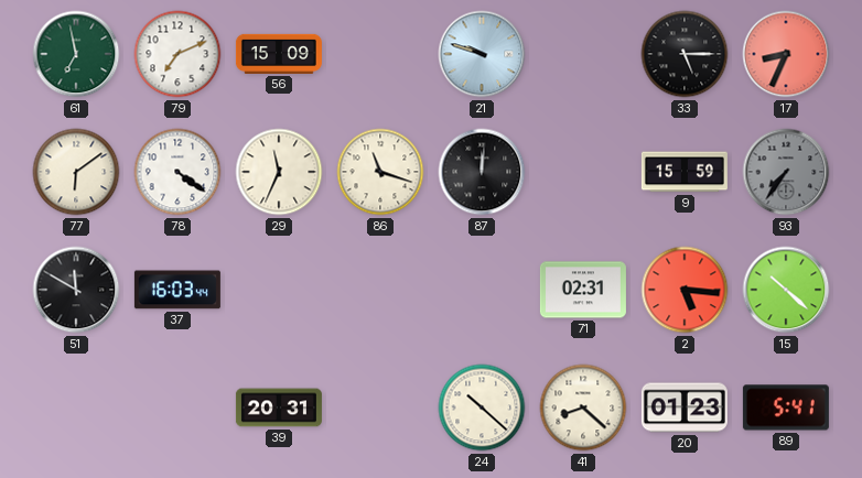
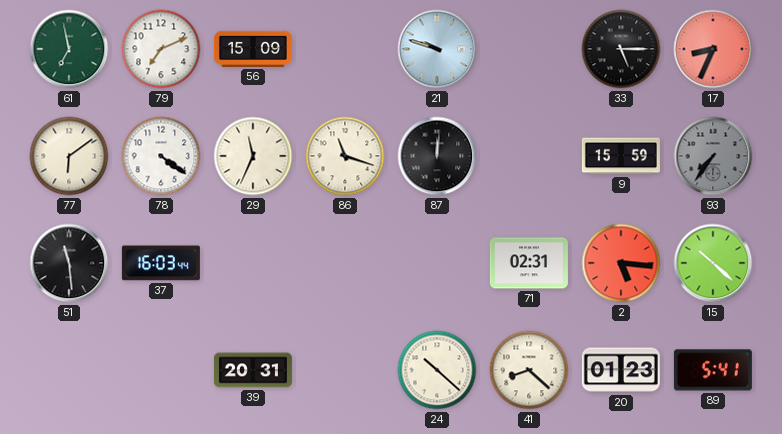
51: 11:50 -> 11:29 (69, 263)
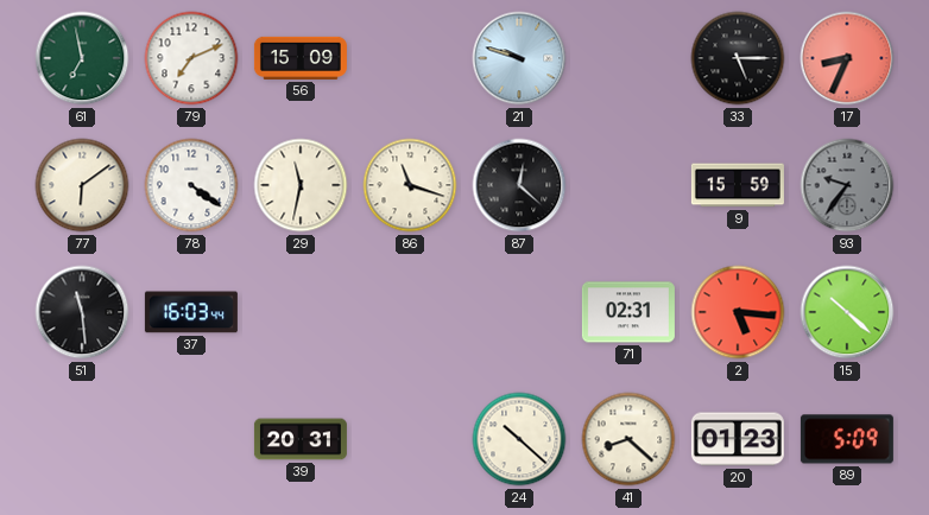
29: 11:34 -> 11:32 (301, 185)
87: 12:01 -> 12:22 (519, 185)
93: 7:36 -> 9:36 (847, 185)
89: 5:41 -> 5:09 (847, 439)
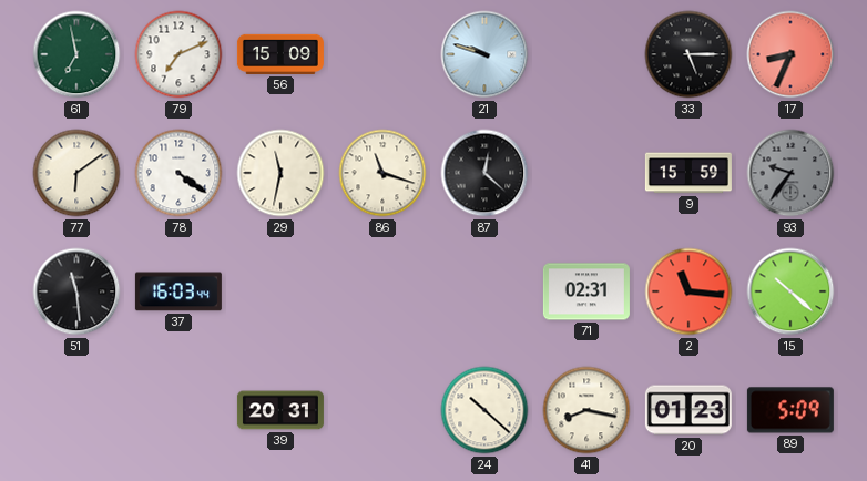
2: 5:16 -> 11:16 (688, 291)
41: 8:22 -> 8:17 (586, 410)
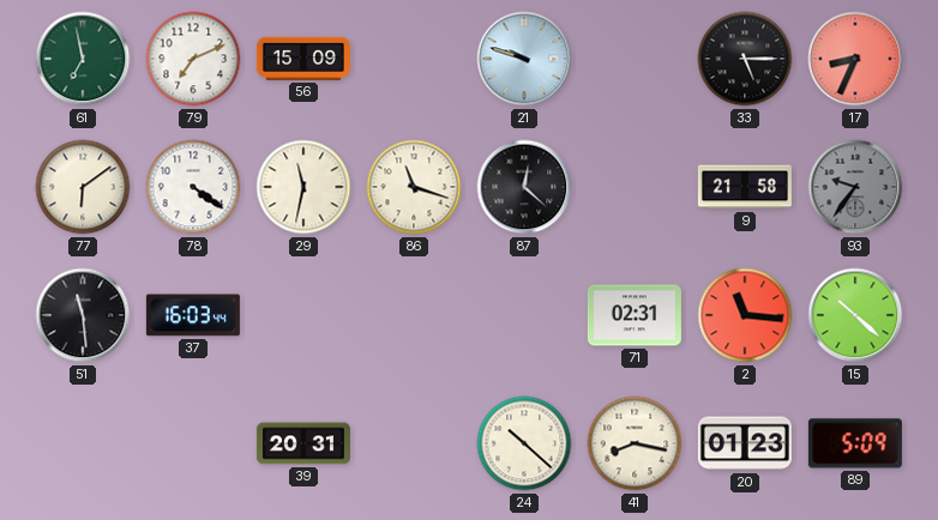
9: 15:59 -> 21:58 (745, 187)
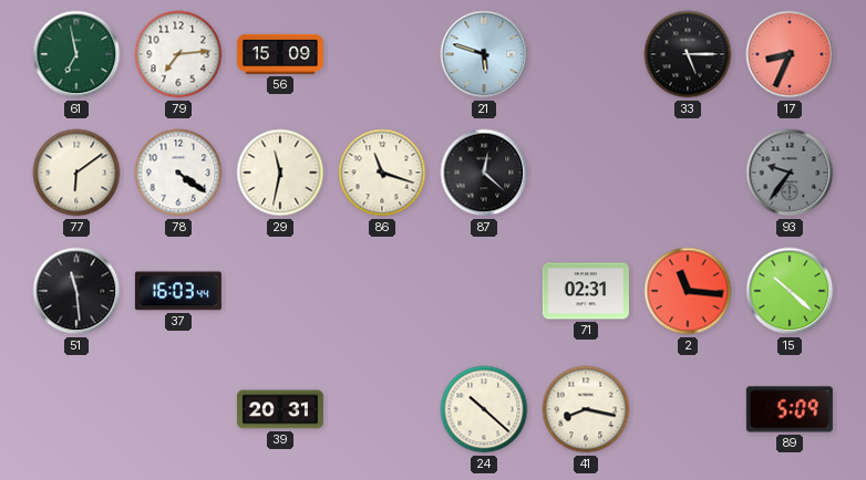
79: 7:11 -> 7:14 (178, 54)
21: 9:48 -> 5:48 (484, 54)
9: 21:58 -> none (745, 187)
20: 01:23 -> none (745, 443)
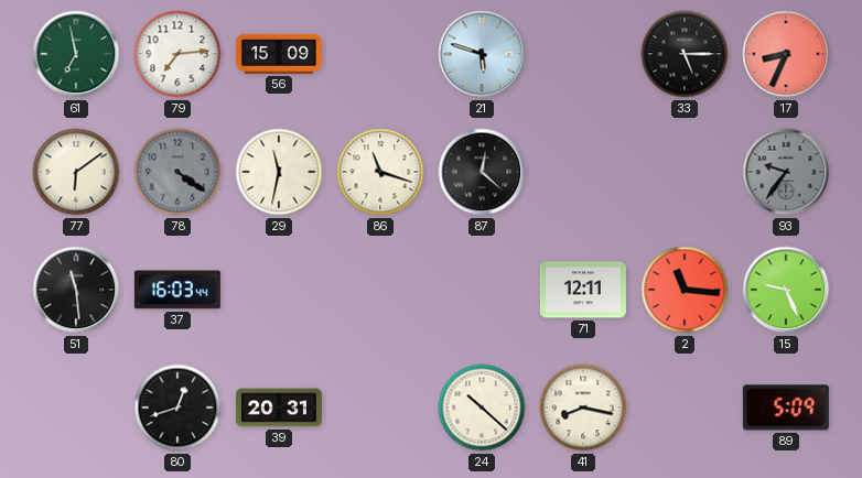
78 dial: white -> grey (177, 172)
71: 02:31 -> 12:11 (583, 290)
15: 10:22 -> 9:26 (786, 290)
80: none -> 12:42 (177, 408)
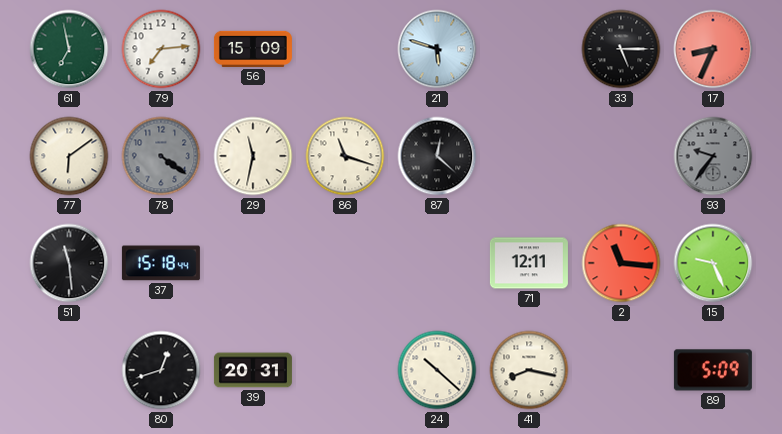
37: 16:03 -> 15:18 (161, 263)
